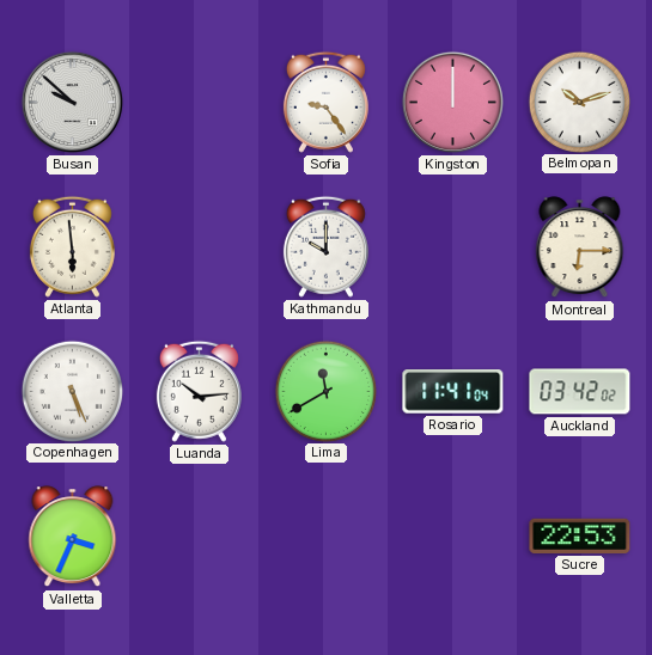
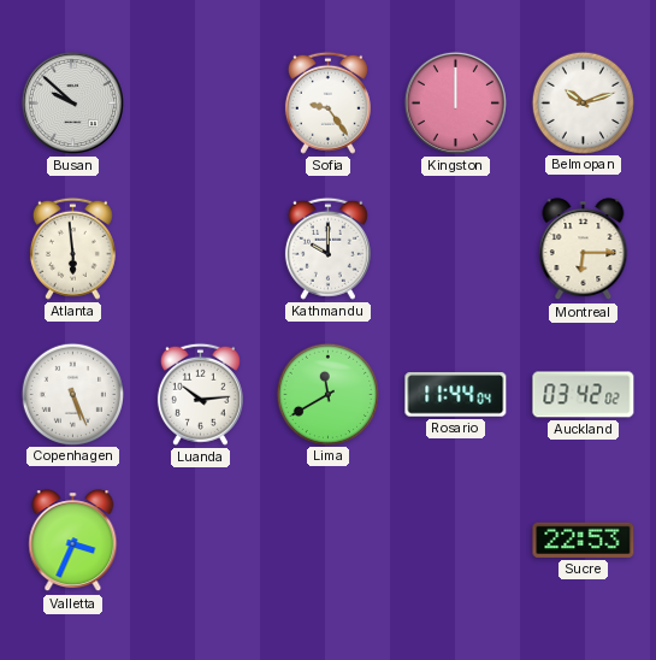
Rosario: 11:41 -> 11:44 (456, 395)
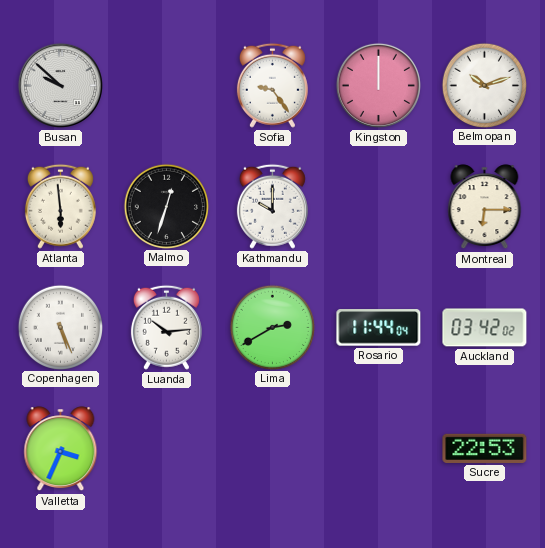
Malmo: none -> 12:33 (166, 206)
Lima: 11:40 -> 2:40 (272, 327)
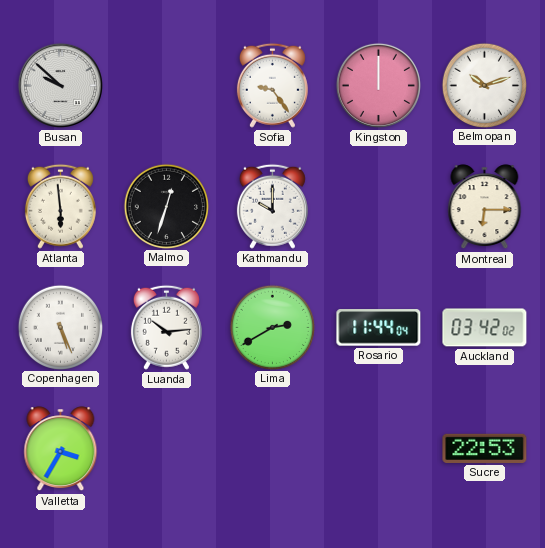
Valletta: 3:34 -> 3:35 (61, 449)
